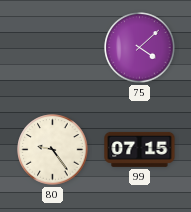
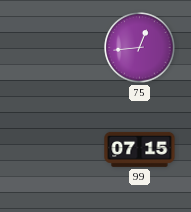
75: 4:08 -> 12:44 (140, 48)
80: 9:24 -> none (53, 150)
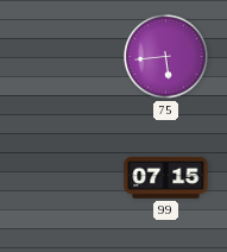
75: 12:44 -> 5:44 (166, 57)
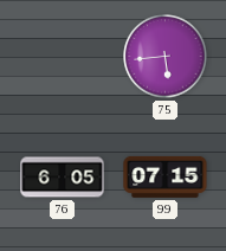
76: none -> 6:05 (63, 178)
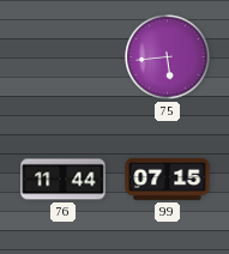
76: 6:05 -> 11:44 (64, 180)
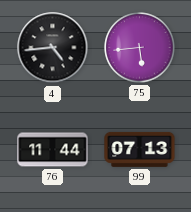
4: none -> 4:44 (53, 48)
99: 07:15 -> 07:13 (140, 149)
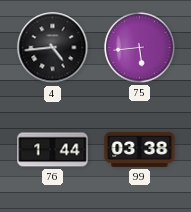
76: 11:44 -> 1:44 (53, 150)
99: 07:13 -> 03:38 (140, 149)
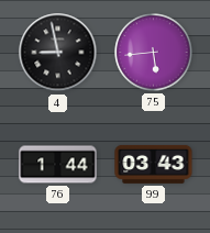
4: 4:44 -> 8:58 (58, 53)
99: 03:38 -> 03:43 (154, 164)
